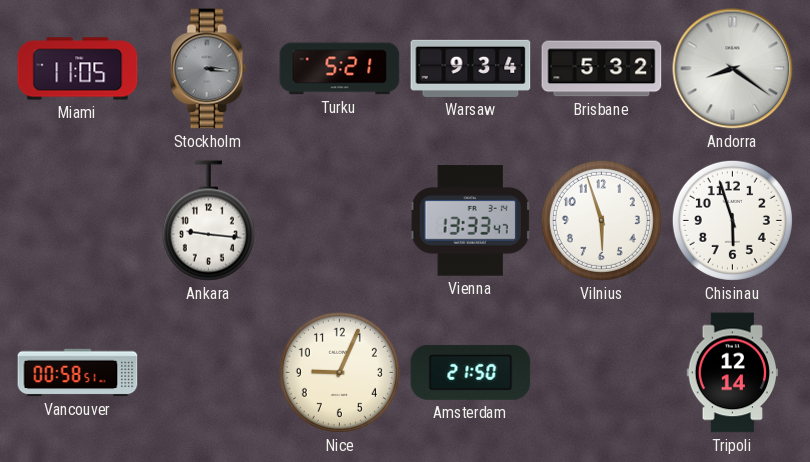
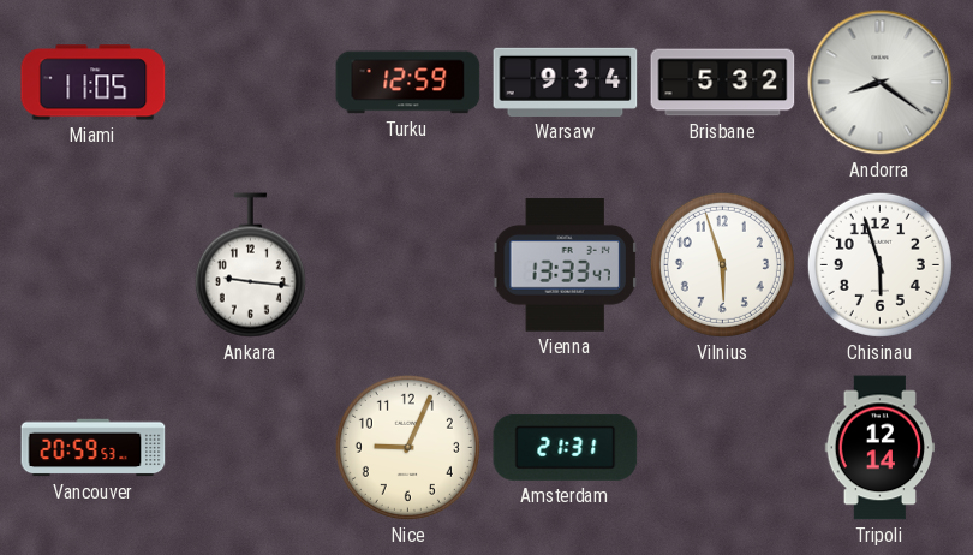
Stockholm: 3:16 -> none (208, 69)
Turku: 5:21 -> 12:59 (408, 83)
Vancouver: 00:58 -> 20:59 (94, 448)
Amsterdam: 21:50 -> 21:31 (566, 447)
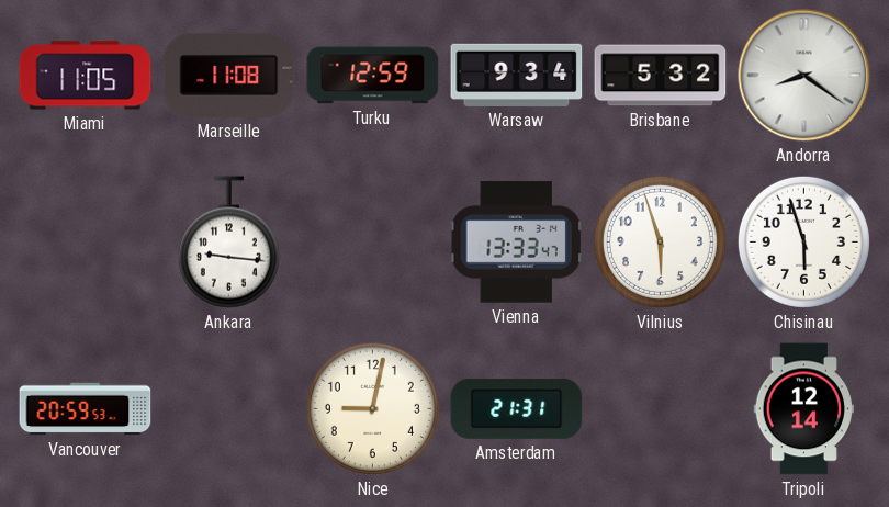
Marseille: none -> 11:08 (229, 75)
Nice: 9:04 -> 9:02 (372, 408)
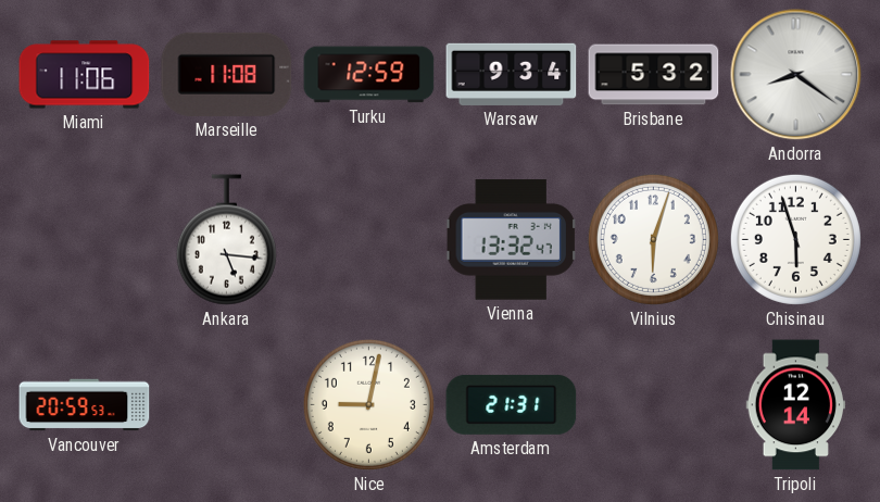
Miami: 11:05 -> 11:06 (85, 75)
Ankara: 9:16 -> 5:16 (226, 240)
Vienna: 13:33 -> 13:32 (512, 240)
Vilnius: 5:57 -> 6:03 (653, 239)
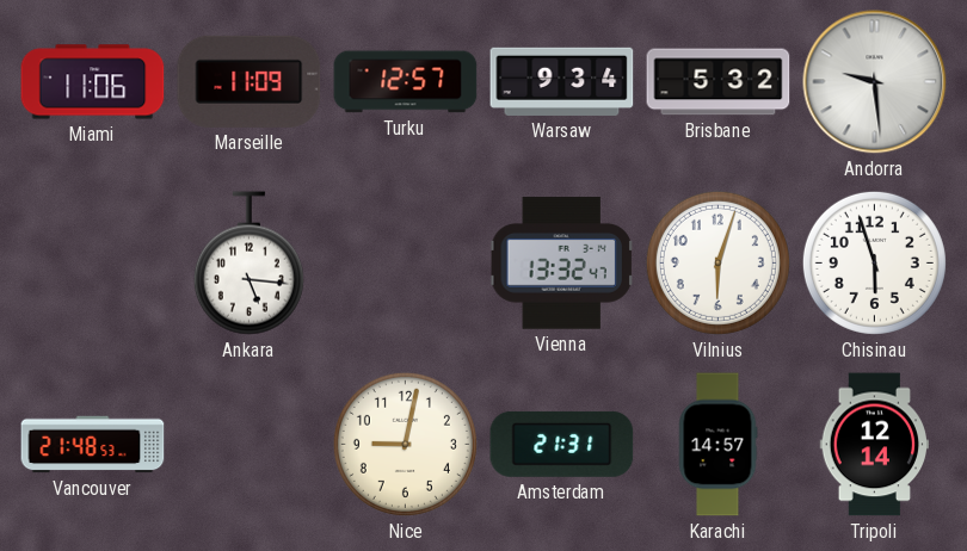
Marseille: 11:08 -> 11:09 (250, 81)
Turku: 12:59 -> 12:57 (406, 82)
Andorra: 8:21 -> 9:29 (875, 82)
Vancouver: 20:59 -> 21:48 (93, 445)
Karachi: none -> 14:57 (717, 445)
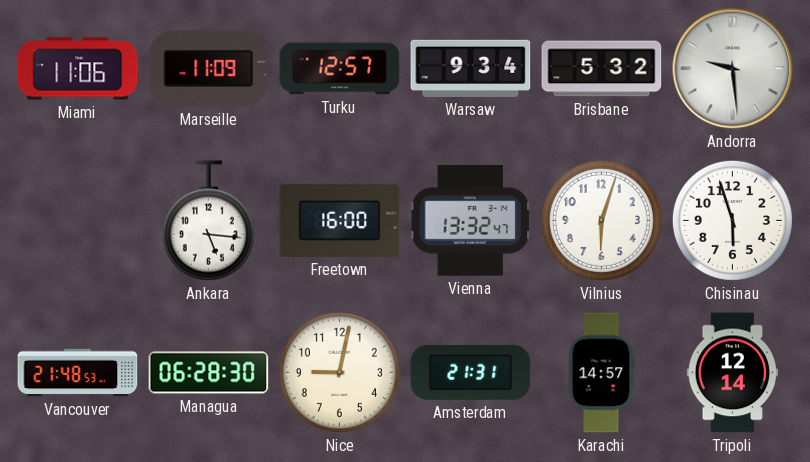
Freetown: none -> 16:00 (340, 220)
Managua: none -> 06:28 (209, 373)
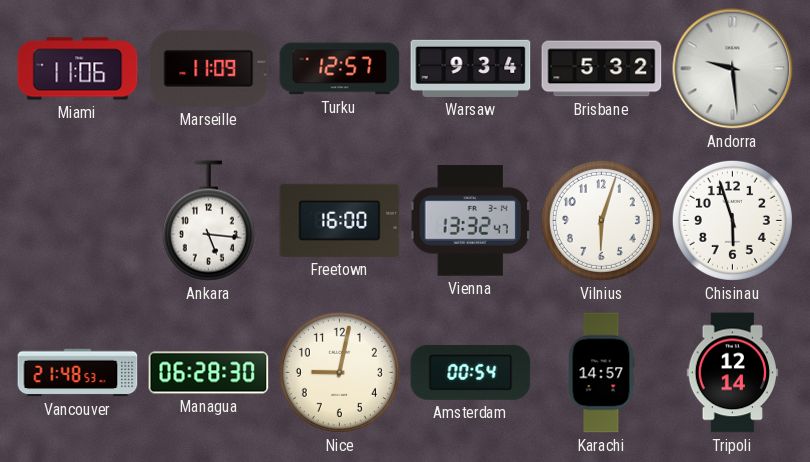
Amsterdam: 21:31 -> 00:54 (471, 372)
